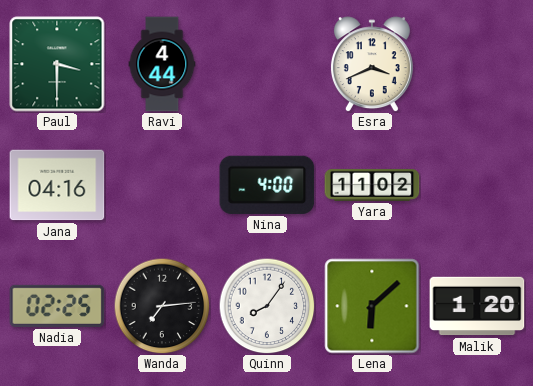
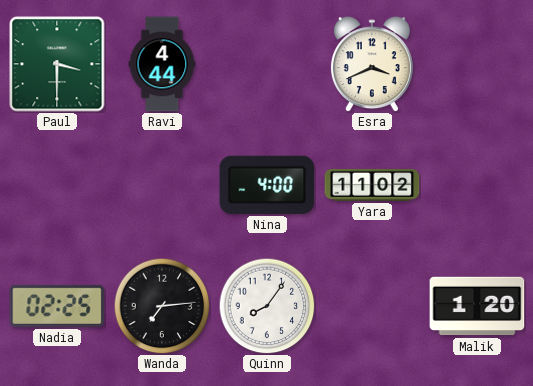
Jana: 04:16 -> none (57, 185)
Lena: 6:08 -> none (372, 306)
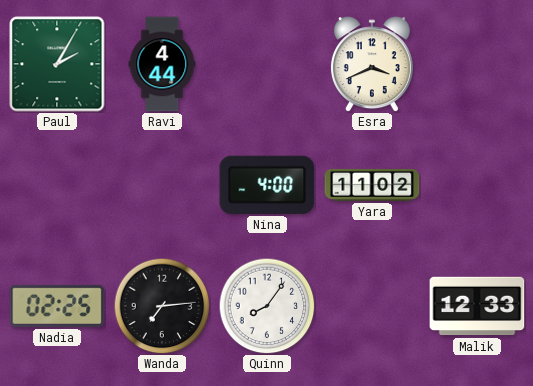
Paul: 3:30 -> 2:05 (57, 64)
Malik: 1:20 -> 12:33 (477, 306)
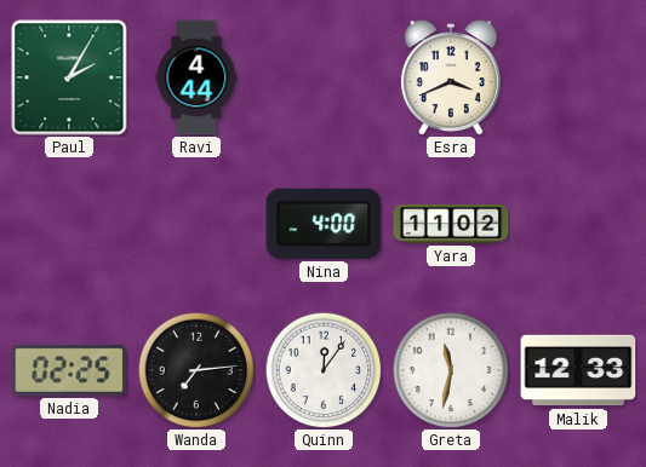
Quinn: 8:06 -> 12:06 (324, 370)
Greta: none -> 11:32 (451, 370)
